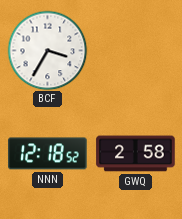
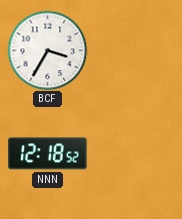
GWQ: 2:58 -> none (136, 154)
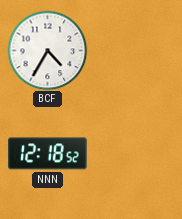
BCF: 3:35 -> 4:35 (47, 50)
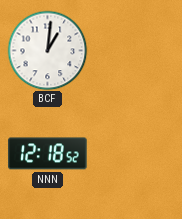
BCF: 4:35 -> 1:01 (47, 50)
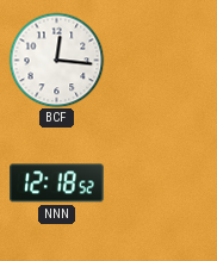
BCF: 1:01 -> 12:16 (56, 60)
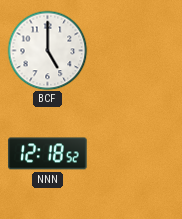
BCF: 12:16 -> 5:00 (47, 50)
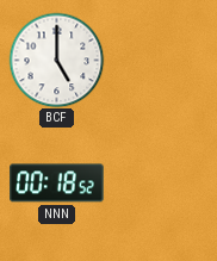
NNN: 12:18 -> 00:18 (57, 184)
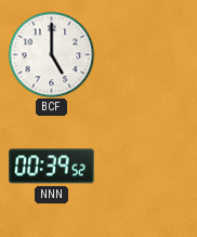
NNN: 00:18 -> 00:39 (52, 167)
